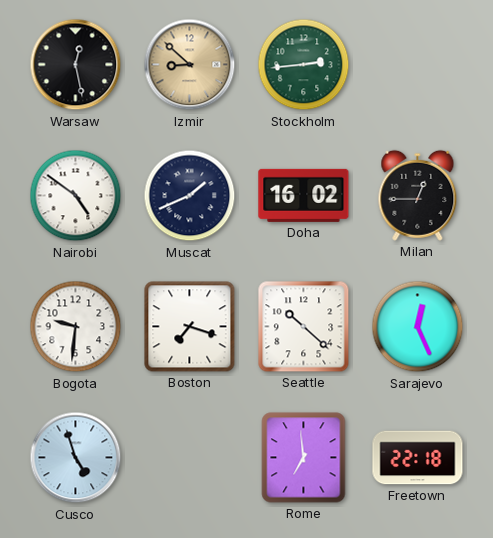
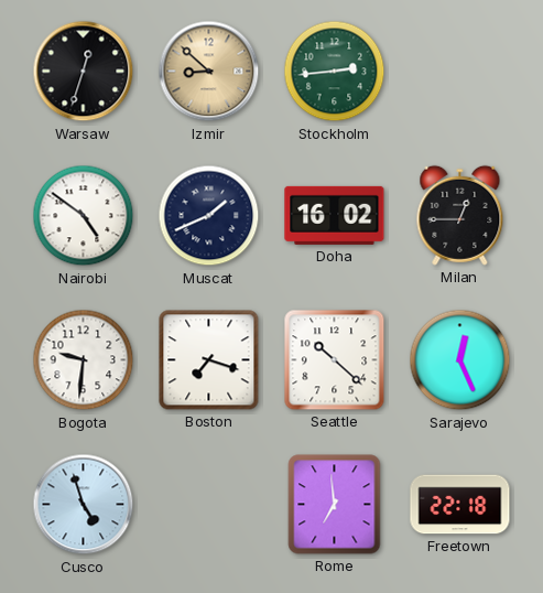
Warsaw: 12:28 -> 12:33 (84, 72)
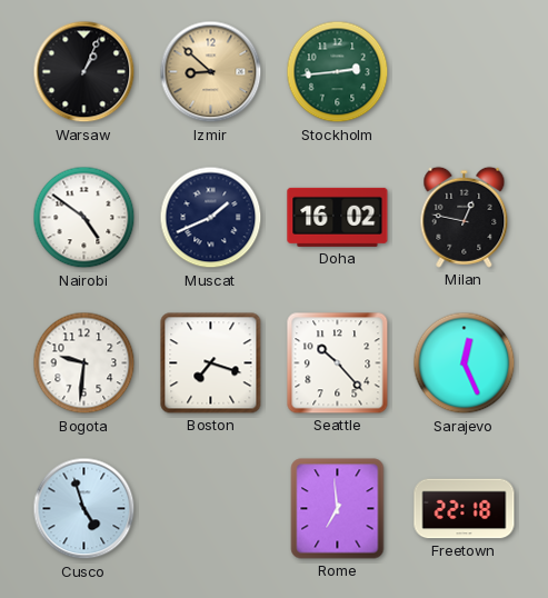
Warsaw: 12:33 -> 1:04 (84, 72)
Milan: 12:45 -> 12:47 (465, 217)
Seattle: 10:22 -> 10:23 (338, 363)
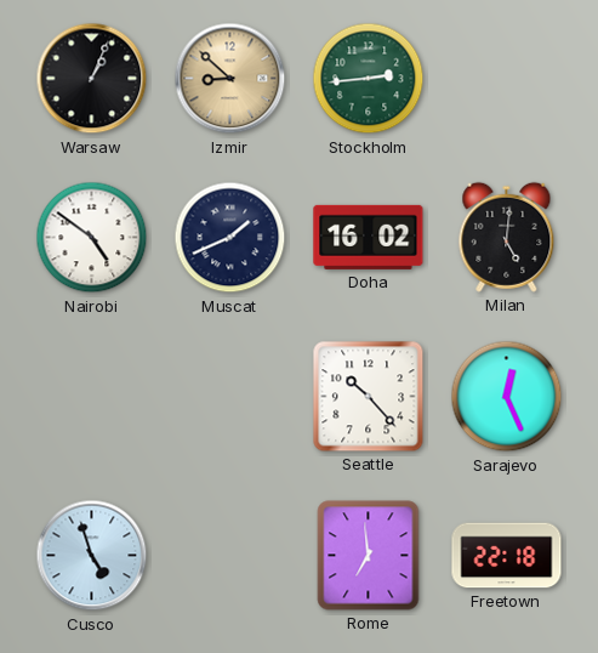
Milan: 12:47 -> 5:01 (507, 237)
Bogota: 9:31 -> none (84, 363)
Boston: 7:18 -> none (211, 363)
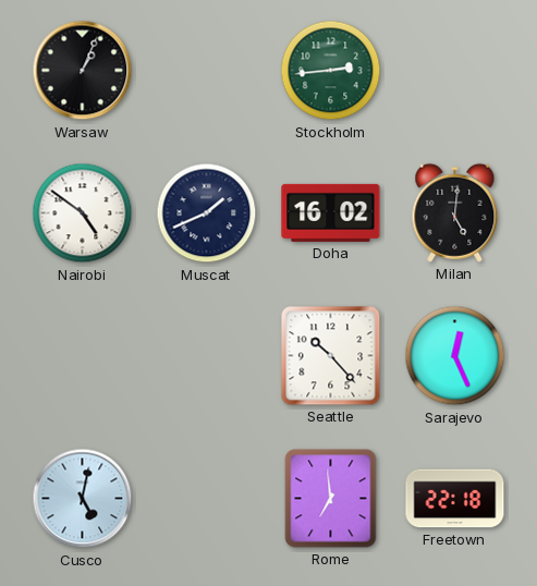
Izmir: 8:52 -> none (230, 79)
Cusco: 4:57 -> 5:02 (83, 499)
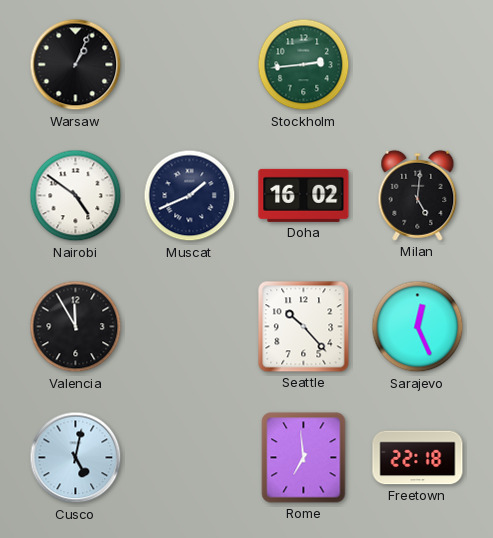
Valencia: none -> 11:55 (76, 327)
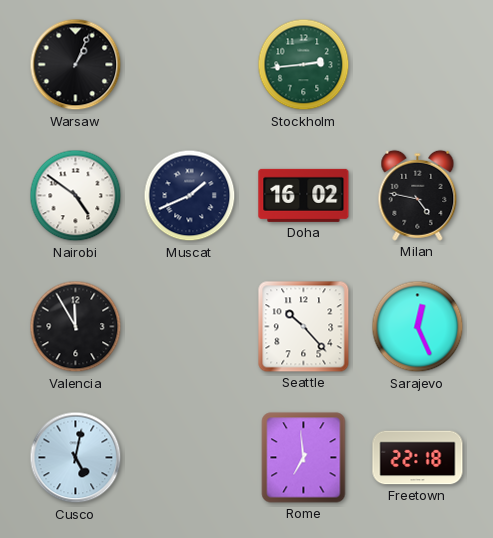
Milan: 5:01 -> 4:47 (418, 195)
